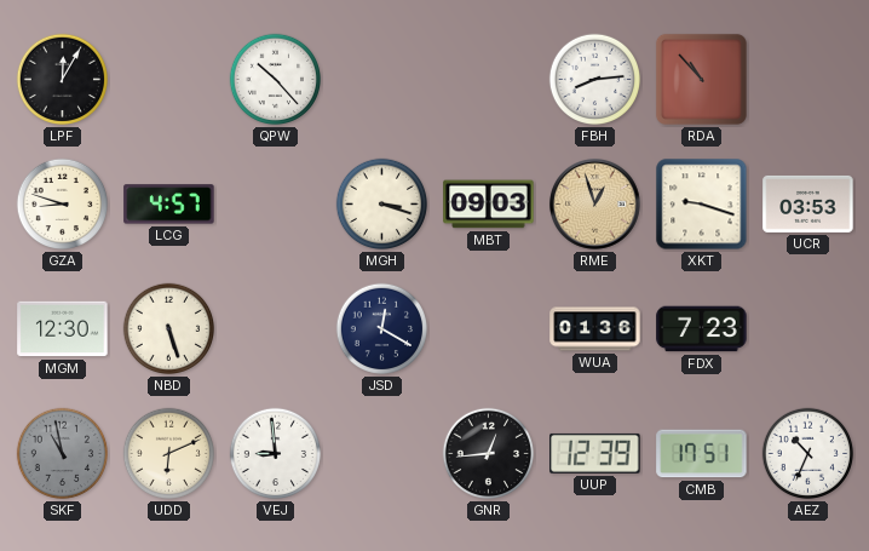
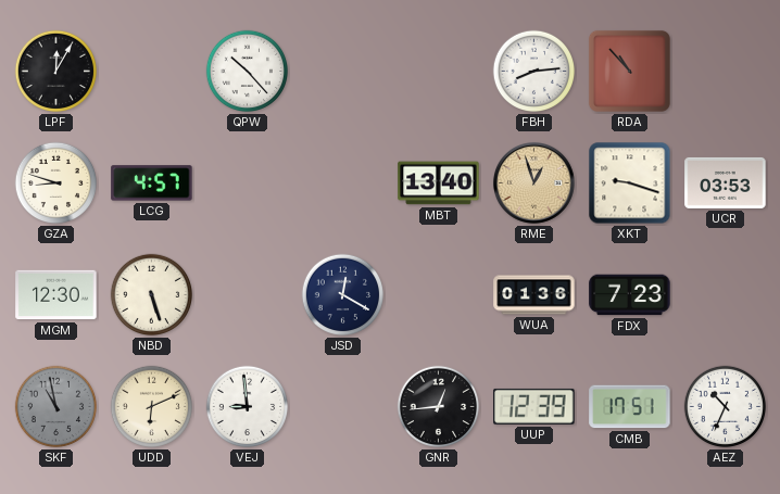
MGH: 3:18 -> none (382, 205)
MBT: 09:03 -> 13:40 (439, 183)
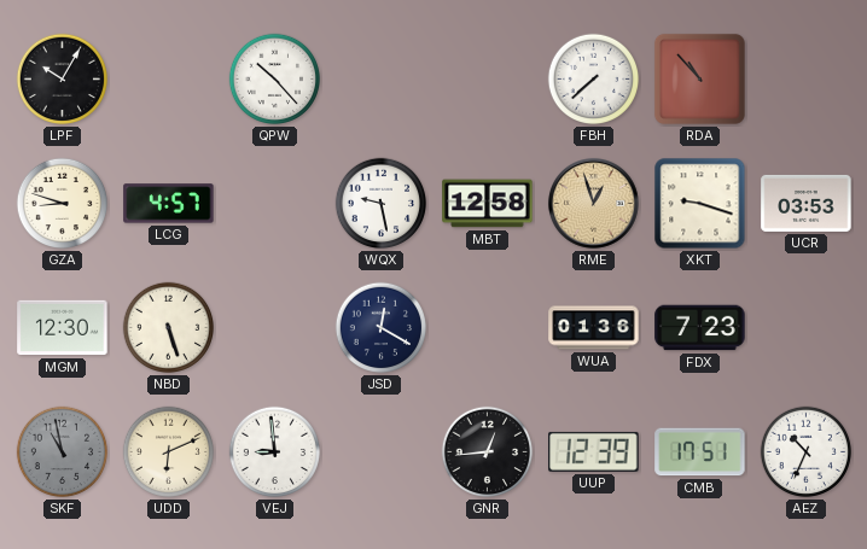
LPF: 12:05 -> 10:05 (63, 80)
FBH: 8:14 -> 7:38 (594, 80)
WQX: none -> 9:28 (382, 204)
MBT: 13:40 -> 12:58 (488, 204)
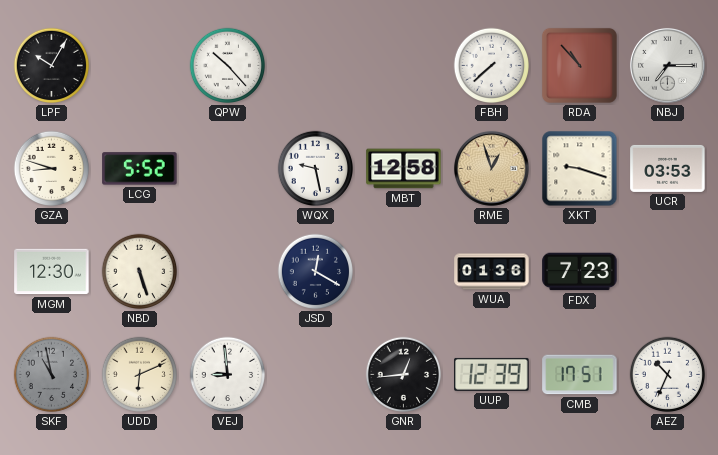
NBJ: none -> 7:15 (667, 65)
LCG: 4:57 -> 5:52 (140, 169)
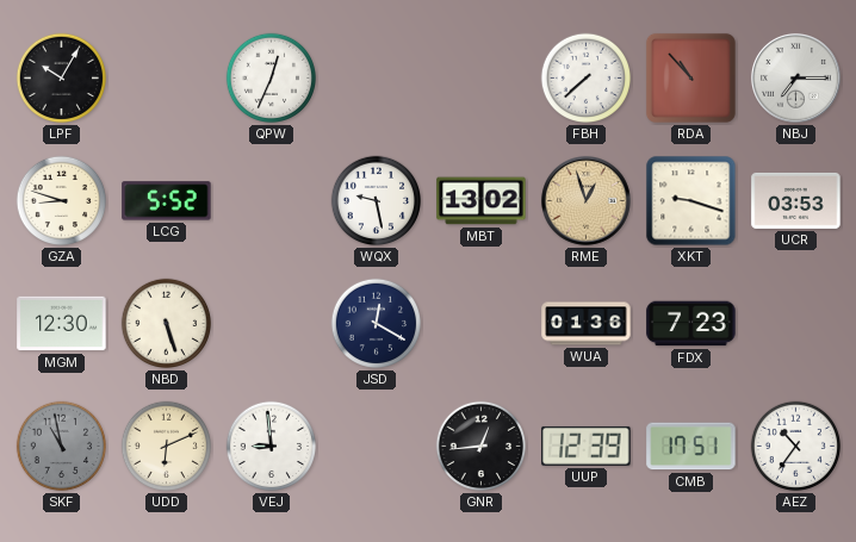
QPW: 10:23 -> 12:34 (272, 79)
MBT: 12:58 -> 13:02 (482, 201)
AEZ: 10:34 -> 10:36 (796, 447)
